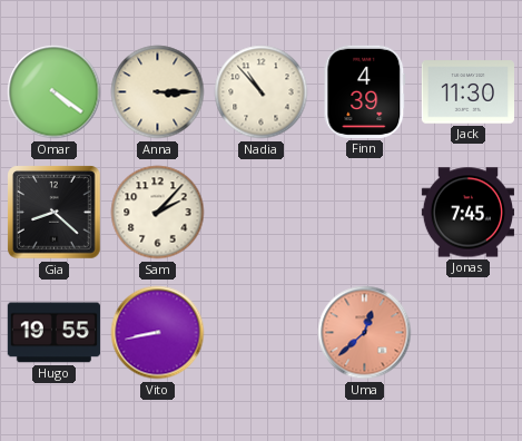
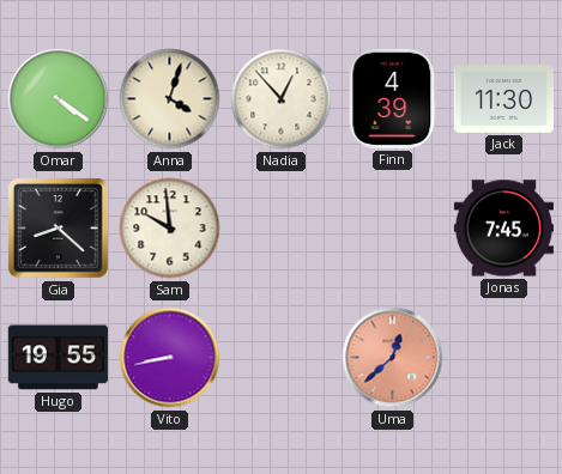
Anna: 3:15 -> 4:03 (170, 99)
Nadia: 10:53 -> 12:53 (282, 99)
Sam: 2:07 -> 9:59 (170, 229)
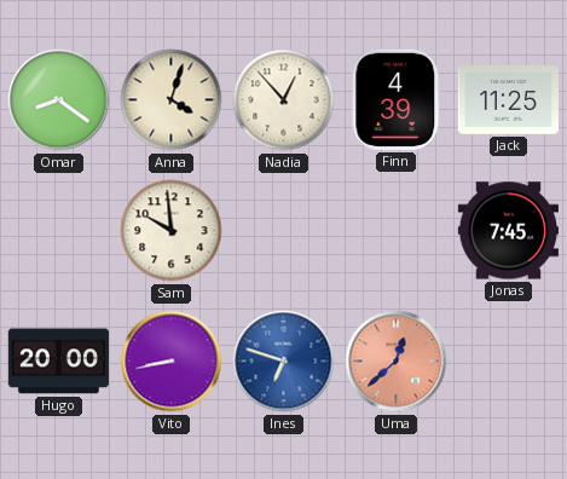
Omar: 4:21 -> 8:21 (59, 100)
Jack: 11:30 -> 11:25 (508, 100)
Gia: 8:22 -> none (59, 229)
Hugo: 19:55 -> 20:00 (58, 362)
Ines: none -> 6:48 (284, 362)
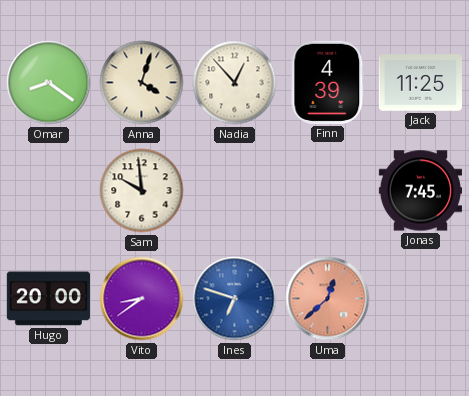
Vito: 8:43 -> 8:39 (142, 299)
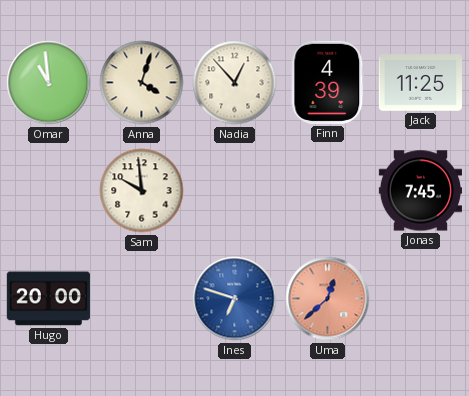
Omar: 8:21 -> 10:59 (49, 83)
Vito: 8:39 -> none (142, 299)
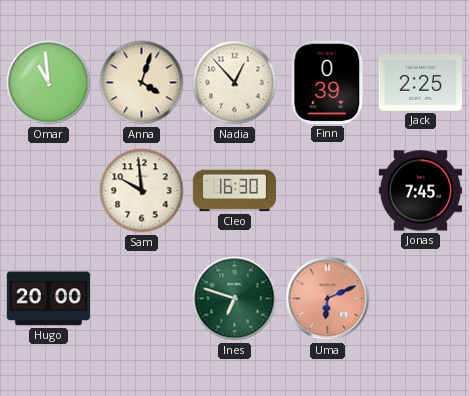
Finn: 4:39 -> 0:39 (328, 82)
Jack: 11:25 -> 2:25 (420, 83)
Cleo: none -> 16:30 (234, 191)
Ines dial: blue -> green (235, 299)
Uma: 12:38 -> 6:11 (328, 299)
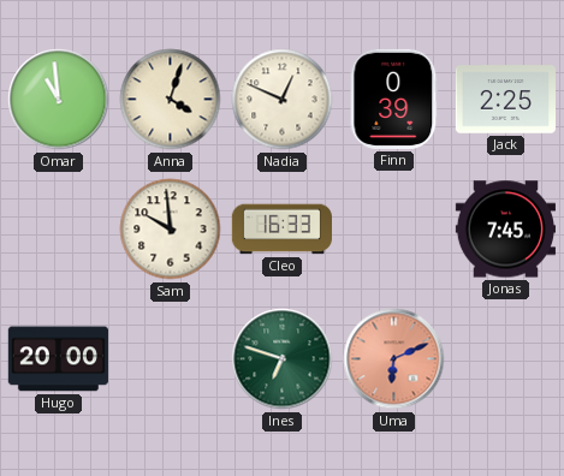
Nadia: 12:53 -> 12:49 (283, 100)
Cleo: 16:30 -> 16:33 (281, 230)
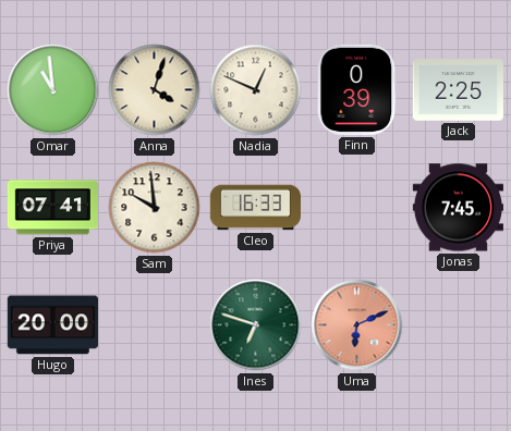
Priya: none -> 07:41 (52, 208)
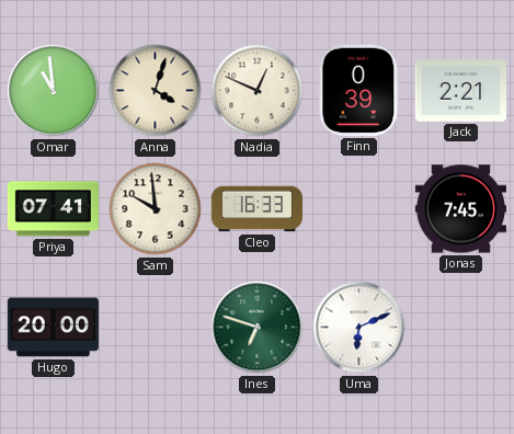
Jack: 2:25 -> 2:21 (460, 91)
Uma dial: salmon -> white (359, 328)
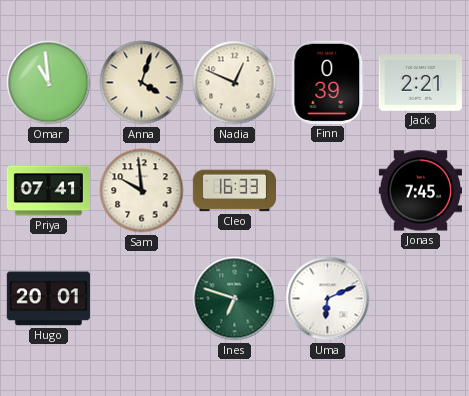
Hugo: 20:00 -> 20:01 (48, 299)
